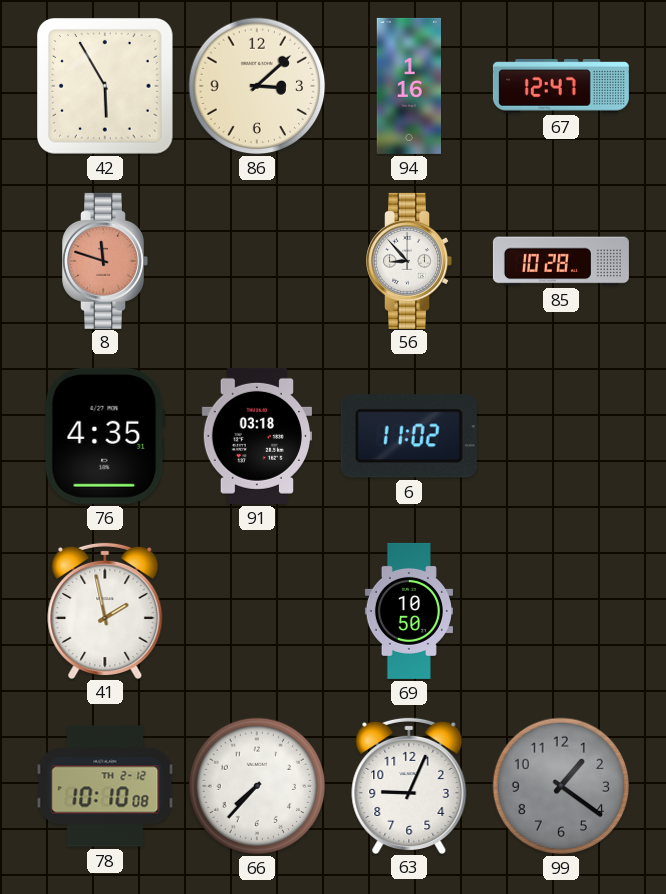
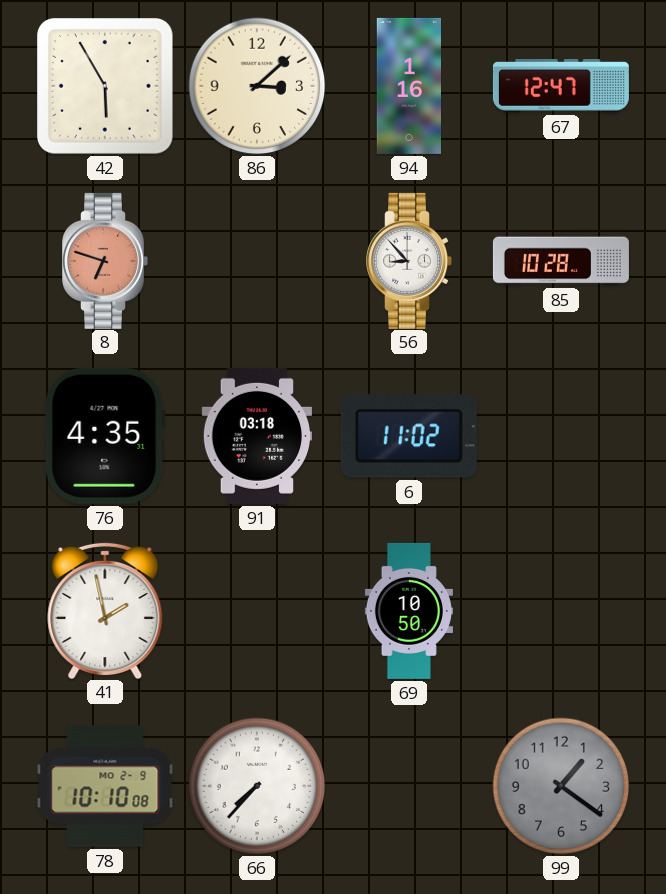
8: 11:48 -> 6:48 (105, 261)
78 date: TH 2-12 -> MO 2-9 (105, 786)
63: 9:04 -> none (409, 785)
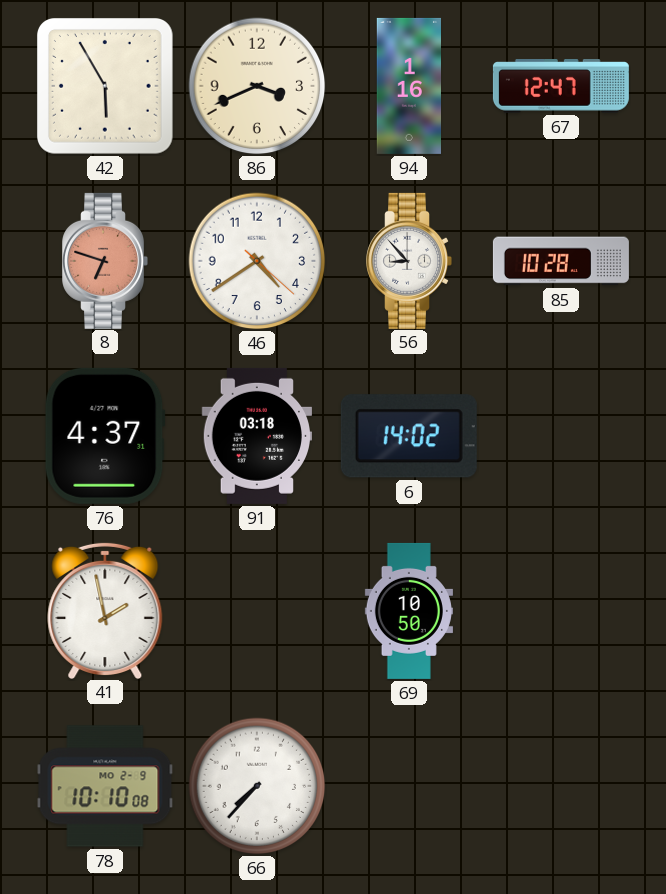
86: 3:08 -> 3:41 (257, 86)
46: none -> 4:39 (257, 261)
76: 4:35 -> 4:37 (105, 436)
6: 11:02 -> 14:02 (409, 436)
99: 1:21 -> none (561, 786)
